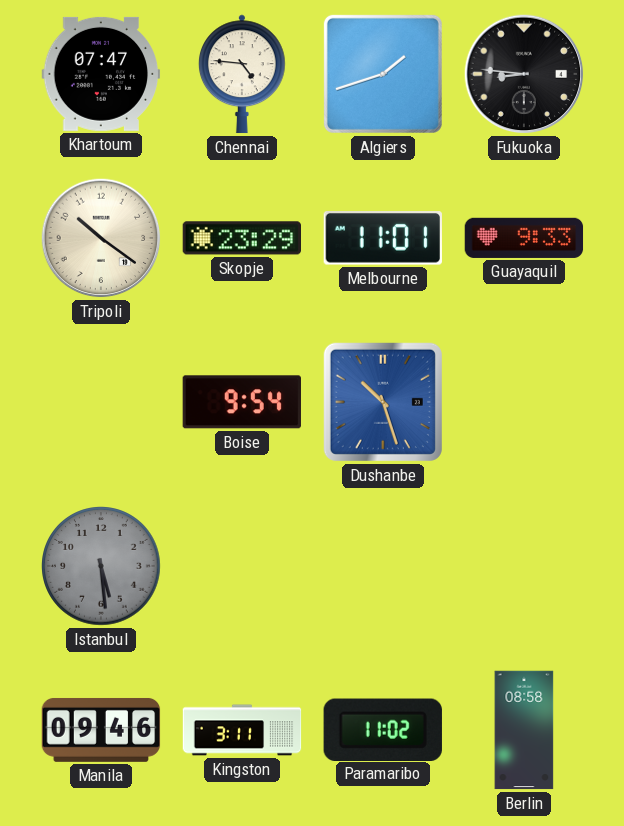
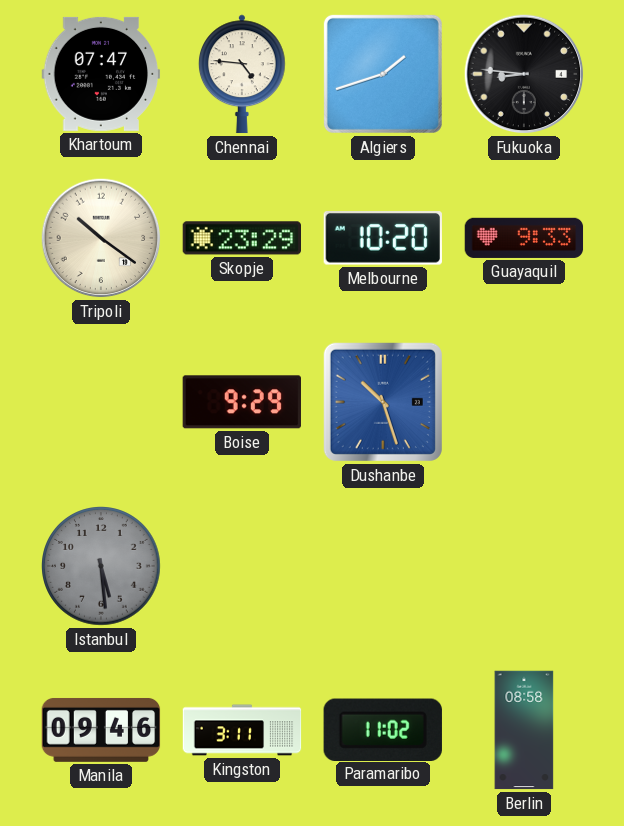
Melbourne: 11:01 -> 10:20 (383, 238)
Boise: 9:54 -> 9:29 (242, 402)
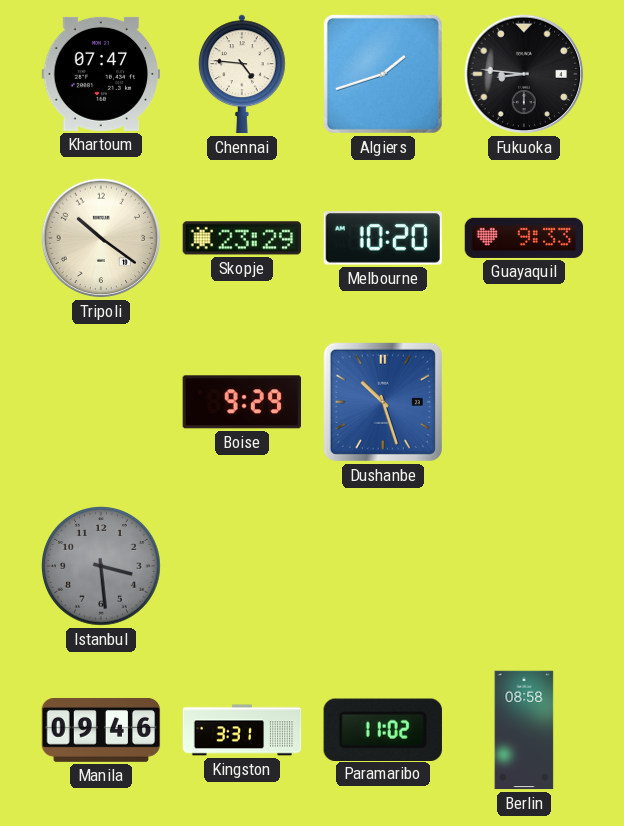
Istanbul: 5:29 -> 3:29 (101, 566)
Kingston: 3:11 -> 3:31 (242, 730)
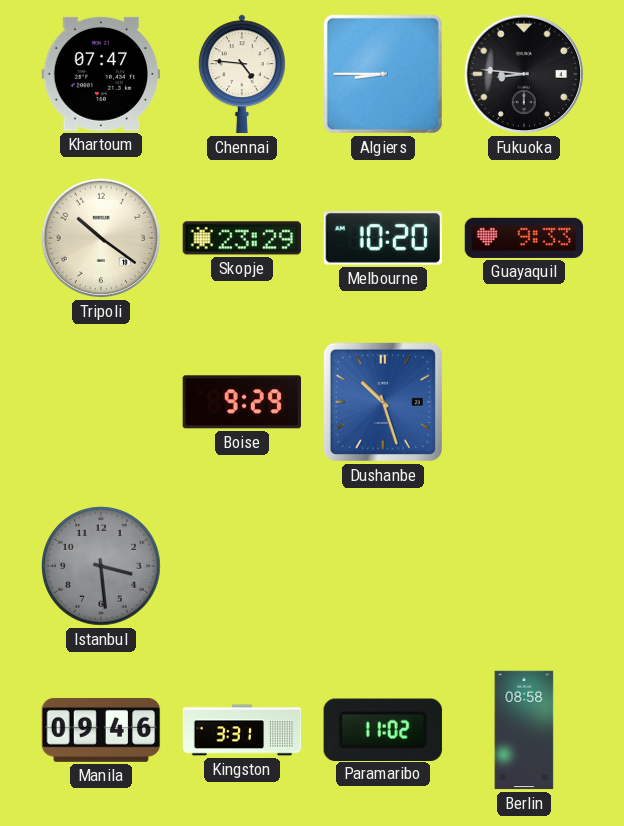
Algiers: 1:42 -> 8:45 (383, 74)
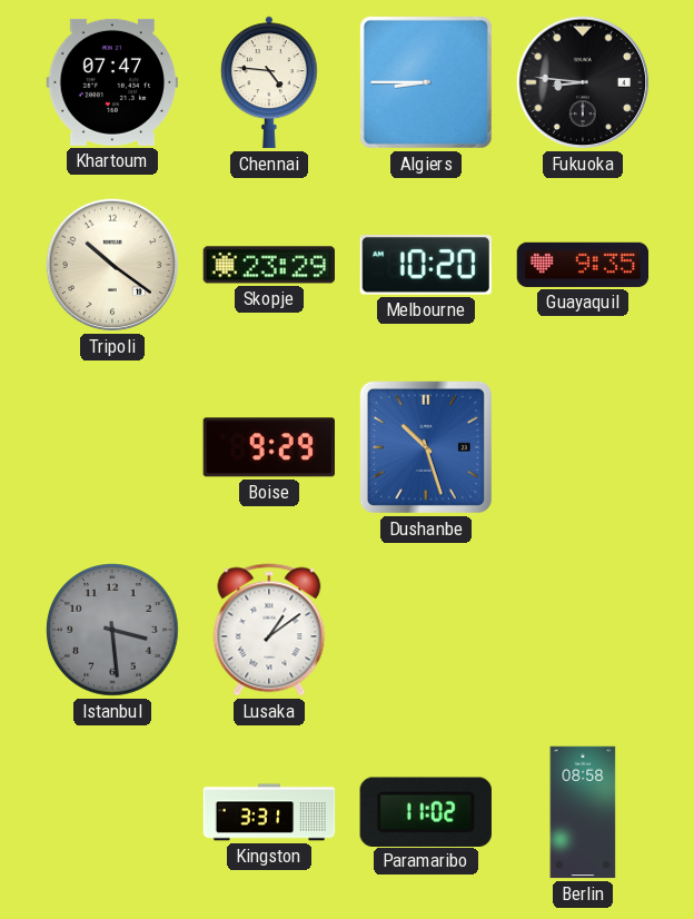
Guayaquil: 9:33 -> 9:35 (583, 265)
Lusaka: none -> 1:09 (269, 630)
Manila: 09:46 -> none (101, 730)
